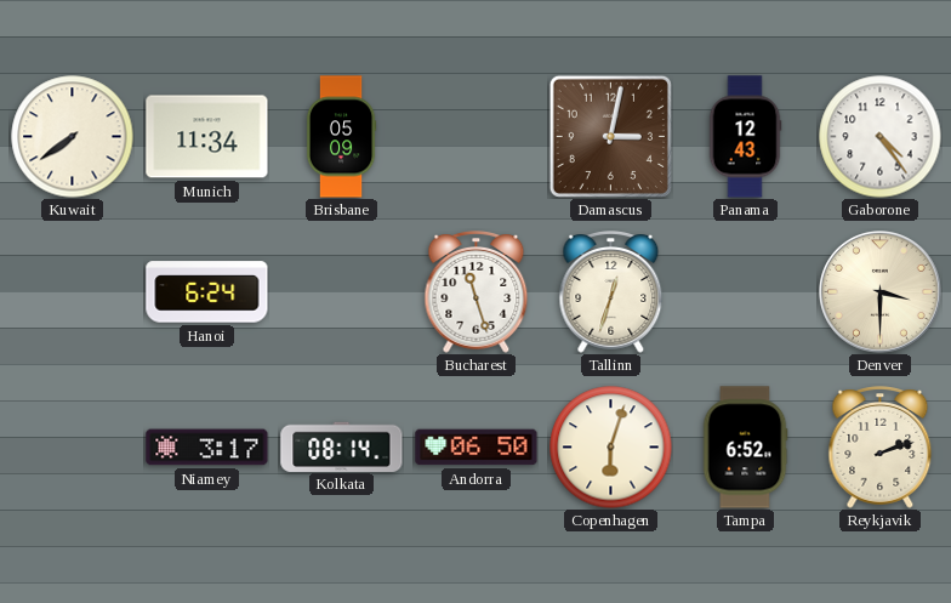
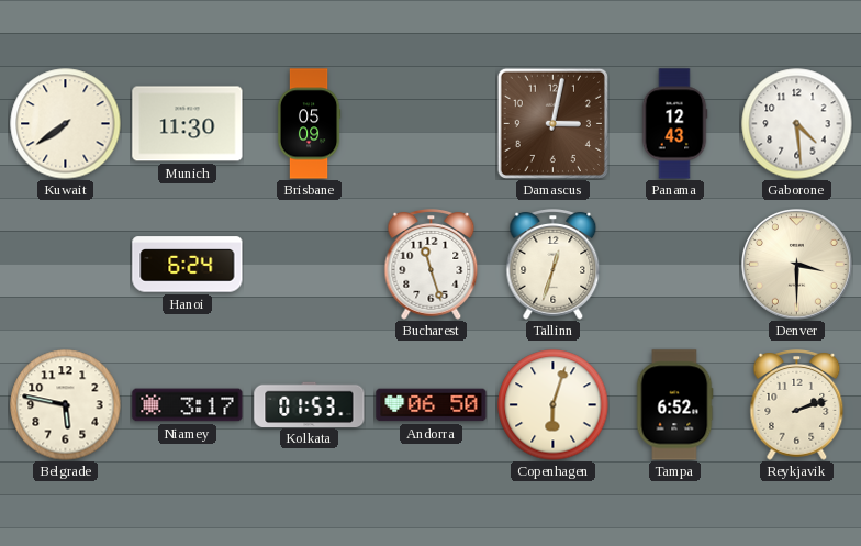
Munich: 11:34 -> 11:30 (188, 124)
Gaborone: 4:24 -> 4:29 (797, 124)
Belgrade: none -> 5:47 (66, 405)
Kolkata: 08:14 -> 01:53 (310, 404)
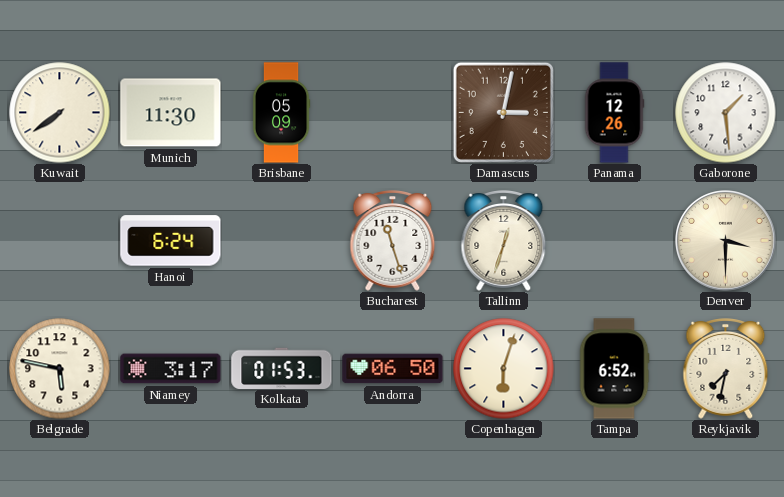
Panama: 12:43 -> 12:26 (614, 113)
Gaborone: 4:29 -> 1:29 (726, 113)
Reykjavik: 2:12 -> 7:32 (726, 369)
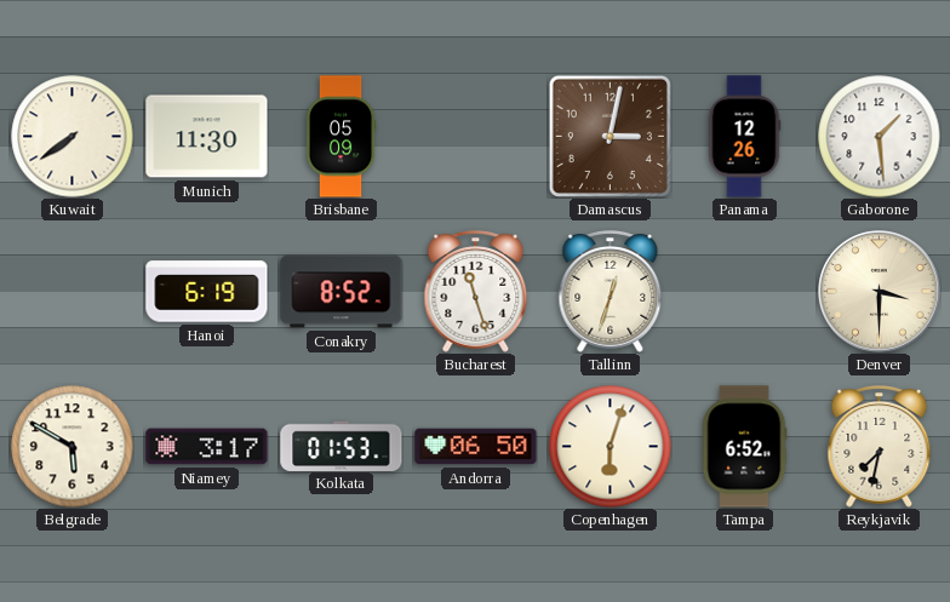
Hanoi: 6:24 -> 6:19 (207, 292)
Conakry: none -> 8:52 (342, 292)
Belgrade: 5:47 -> 5:50 (73, 447)
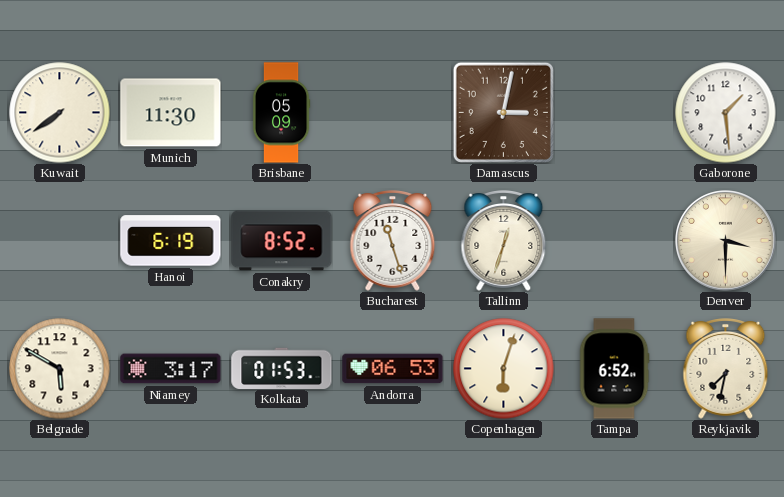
Panama: 12:26 -> none (744, 137)
Andorra: 06:50 -> 06:53 (393, 369)
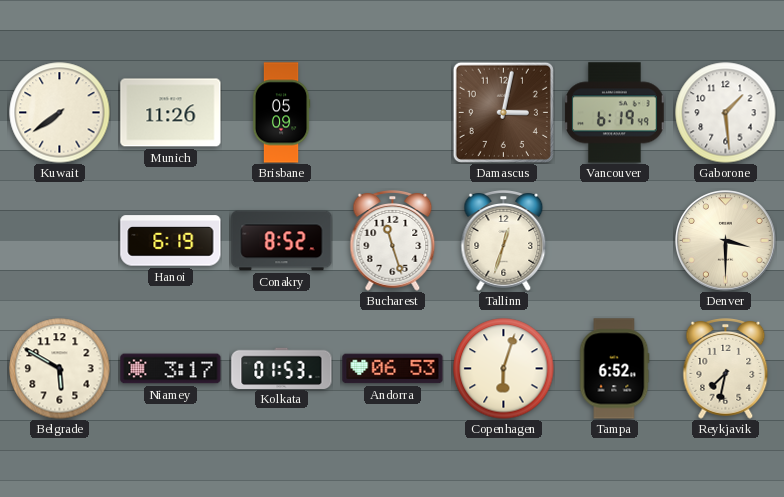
Munich: 11:30 -> 11:26 (171, 113)
Vancouver: none -> 6:19 (615, 113)
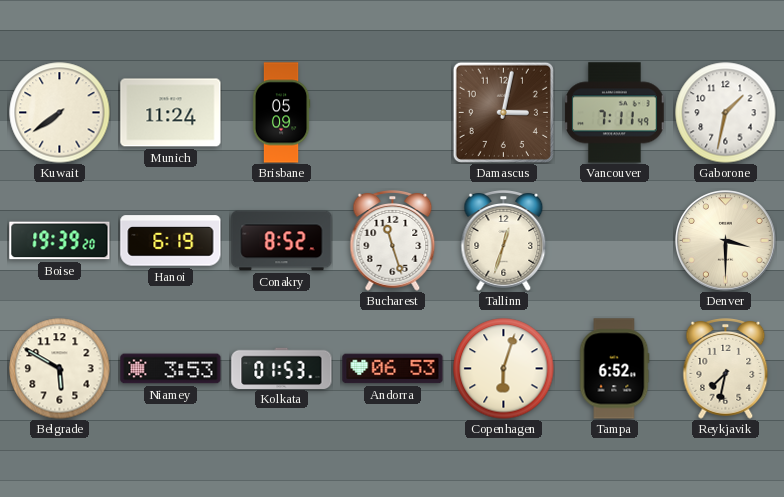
Munich: 11:26 -> 11:24 (171, 113)
Vancouver: 6:19 -> 7:11 (615, 113)
Gaborone: 1:29 -> 1:32 (726, 113)
Boise: none -> 19:39 (60, 241)
Niamey: 3:17 -> 3:53 (171, 369)
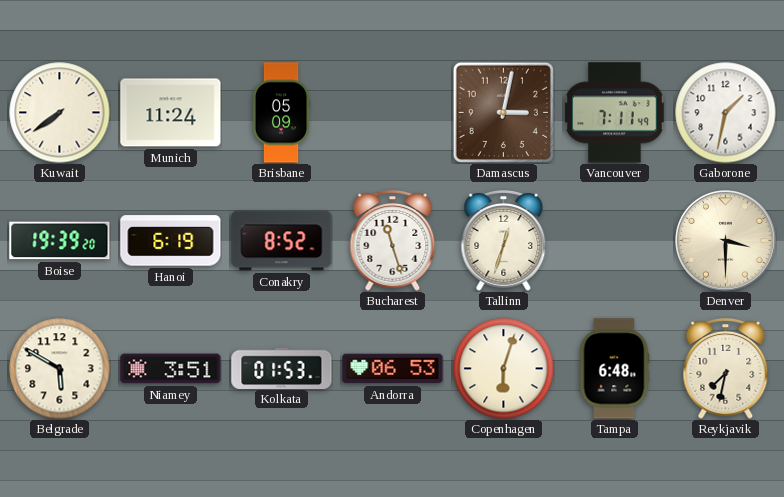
Niamey: 3:53 -> 3:51 (171, 369)
Tampa: 6:52 -> 6:48 (614, 369)
